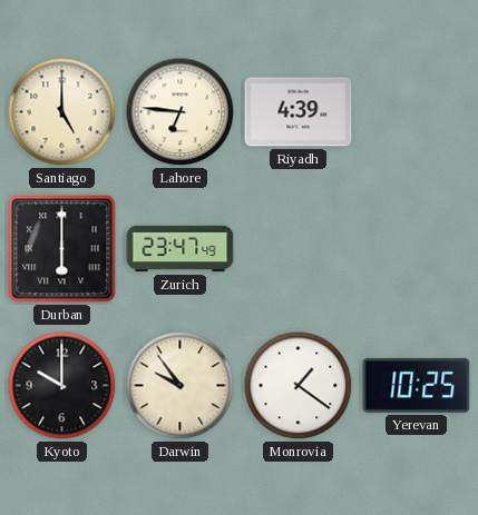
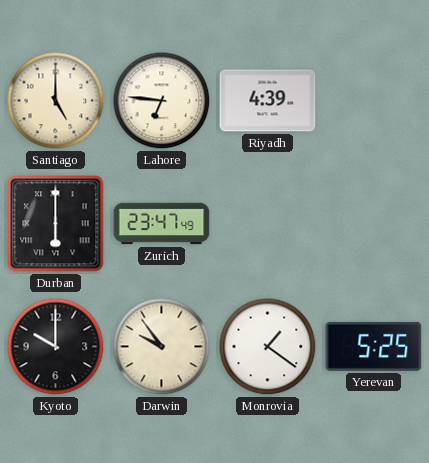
Yerevan: 10:25 -> 5:25 (374, 346)
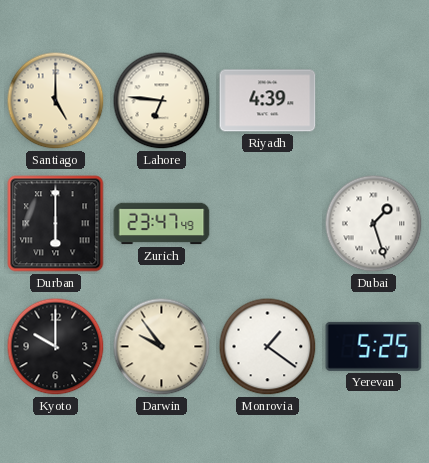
Dubai: none -> 1:27 (374, 224)
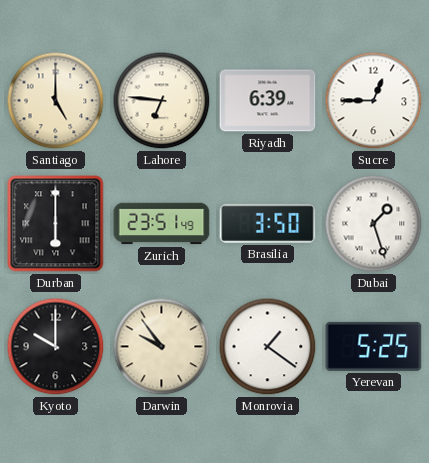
Riyadh: 4:39 -> 6:39 (268, 101)
Sucre: none -> 12:45 (374, 101)
Zurich: 23:47 -> 23:51 (162, 224)
Brasilia: none -> 3:50 (268, 223)
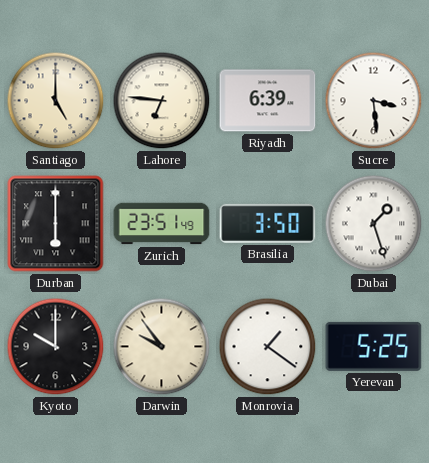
Sucre: 12:45 -> 3:29 (374, 101)
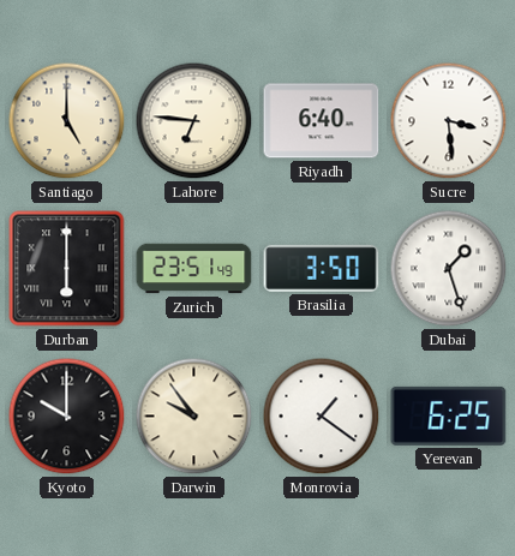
Riyadh: 6:39 -> 6:40 (322, 121)
Yerevan: 5:25 -> 6:25 (449, 415)
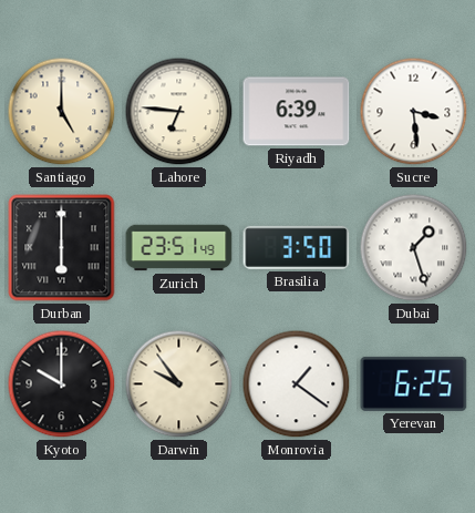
Riyadh: 6:40 -> 6:39 (297, 112)
